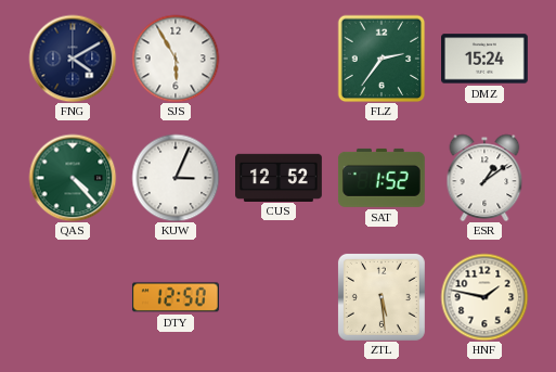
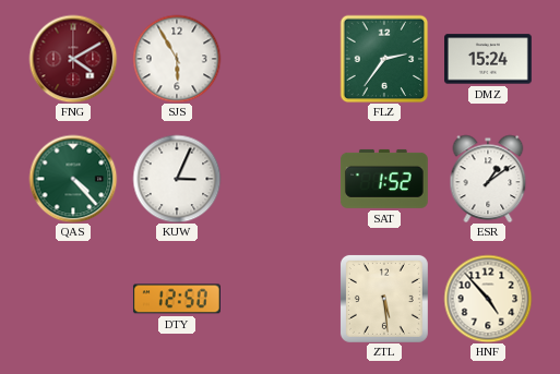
FNG dial: navy -> burgundy (73, 59)
CUS: 12:52 -> none (280, 177)
HNF: 1:47 -> 4:53 (488, 299)
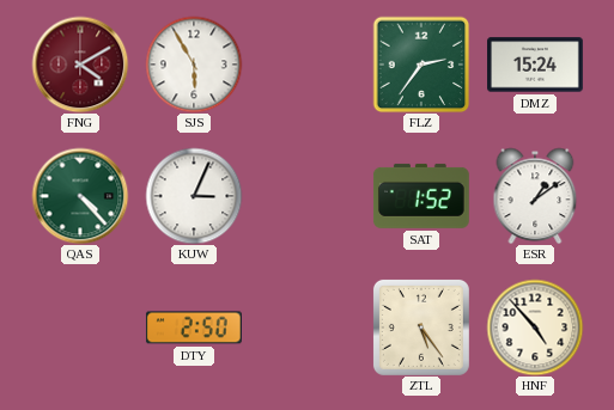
DTY: 12:50 -> 2:50 (194, 328)
ZTL: 5:29 -> 5:24 (421, 328)
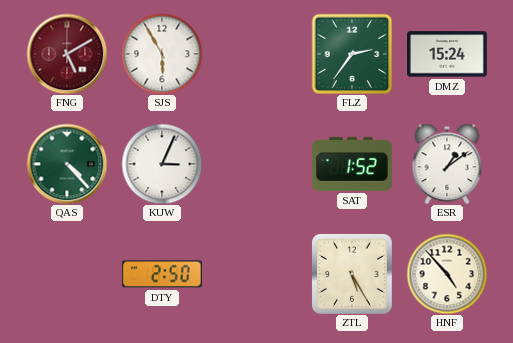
FNG: 4:10 -> 5:10 (67, 54)
ZTL: 5:24 -> 5:25 (352, 274)
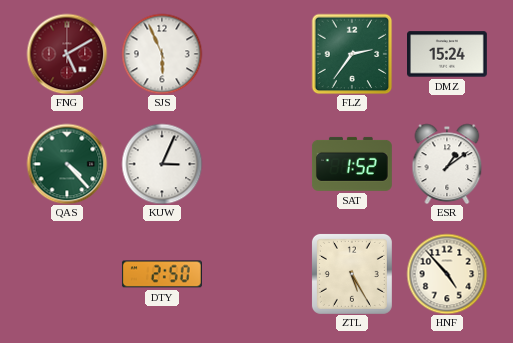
SJS: 5:55 -> 5:56 (162, 54)
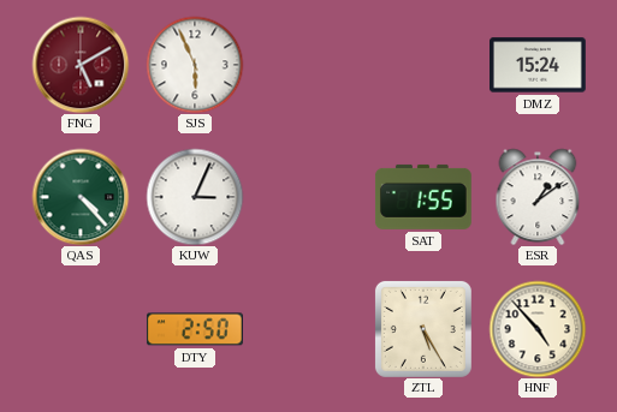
FLZ: 2:36 -> none (352, 54)
SAT: 1:52 -> 1:55 (423, 197)
